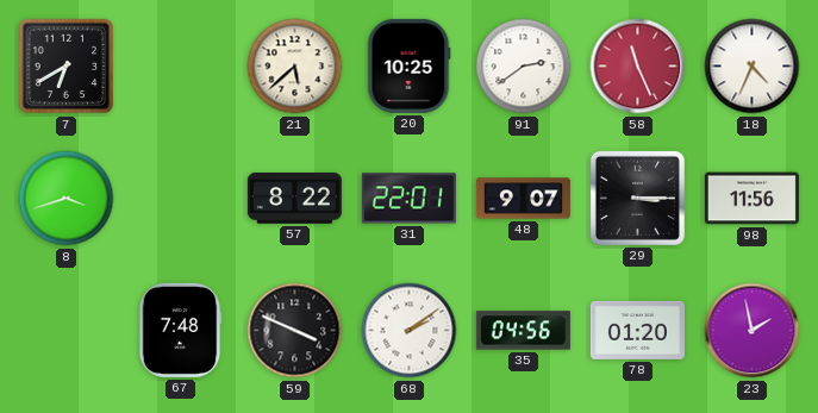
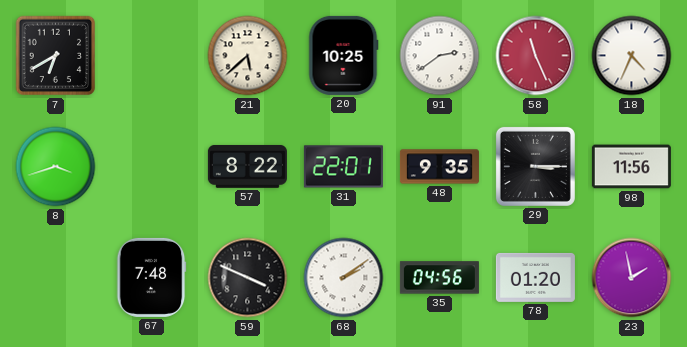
48: 9:07 -> 9:35 (439, 167)
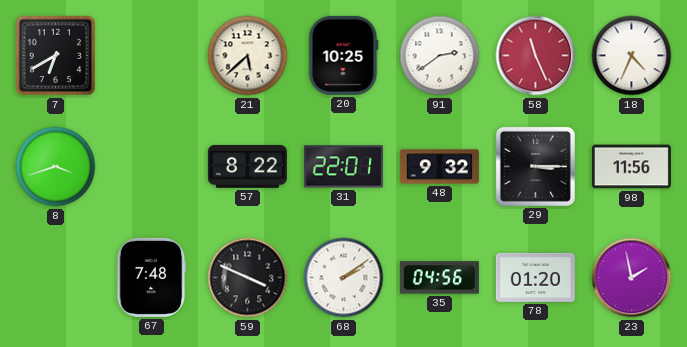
48: 9:35 -> 9:32 (439, 167)
